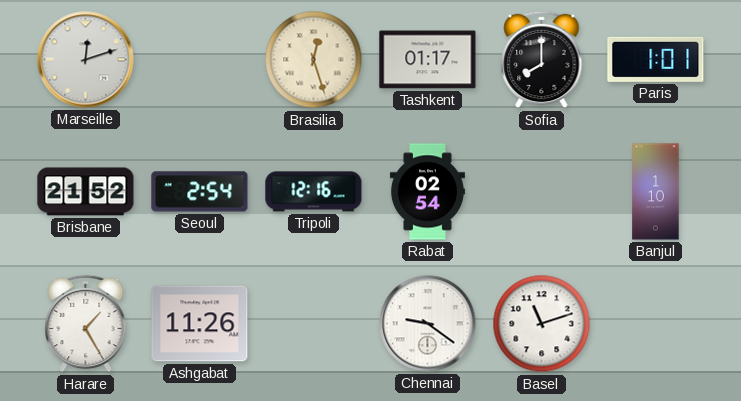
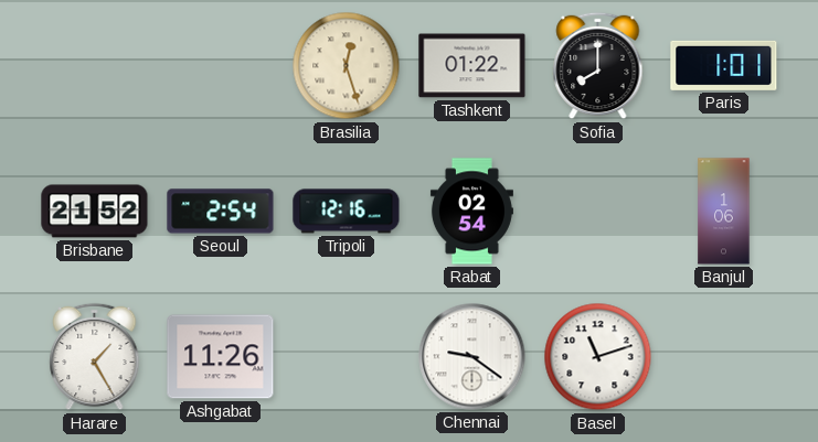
Marseille: 12:12 -> none (86, 60)
Tashkent: 01:17 -> 01:22 (472, 66)
Banjul: 1:10 -> 1:06 (724, 212)
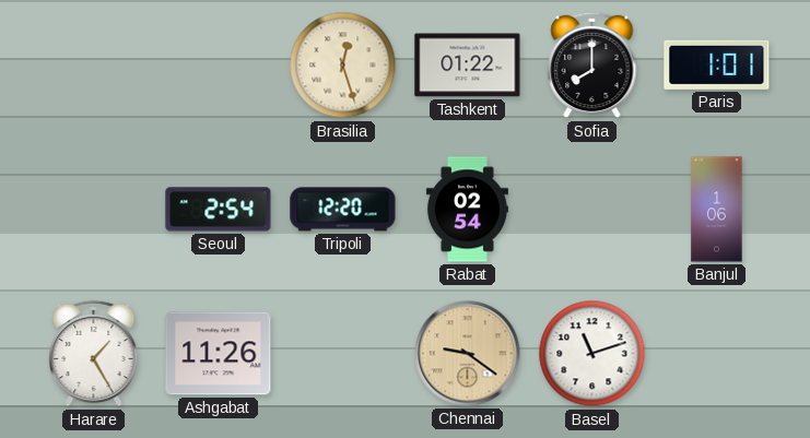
Brisbane: 21:52 -> none (95, 212)
Tripoli: 12:16 -> 12:20 (343, 210)
Chennai dial: white -> champagne (468, 354)
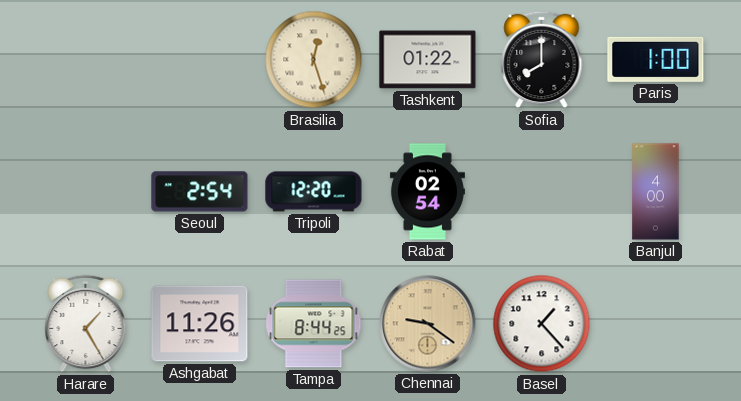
Paris: 1:01 -> 1:00 (656, 59)
Banjul: 1:06 -> 4:00 (656, 192)
Tampa: none -> 8:44 (314, 324)
Basel: 11:12 -> 1:23 (542, 324)
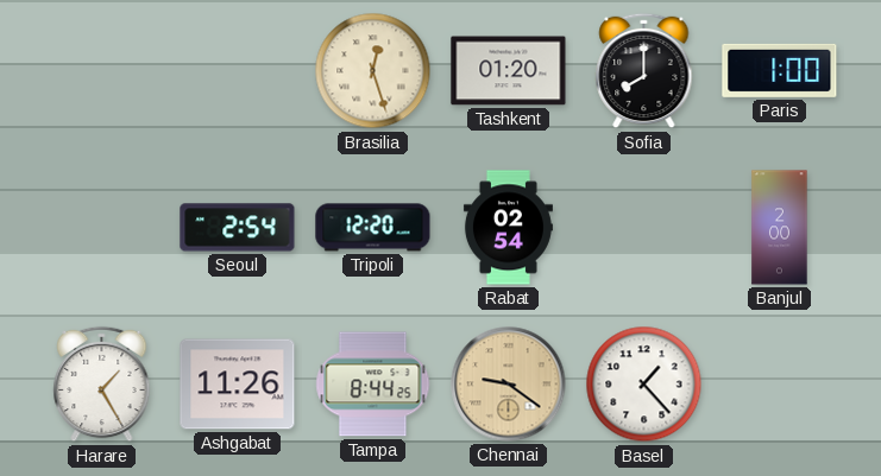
Tashkent: 01:22 -> 01:20 (509, 71)
Banjul: 4:00 -> 2:00 (780, 228)
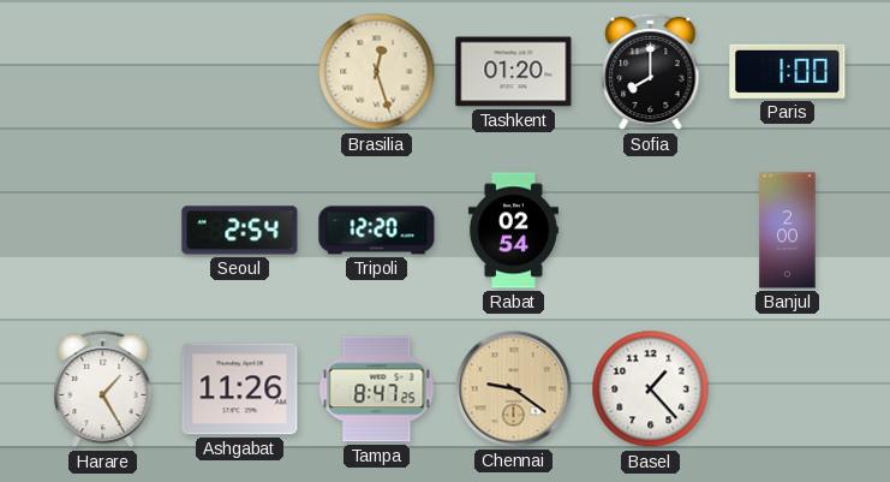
Tampa: 8:44 -> 8:47 (377, 389)
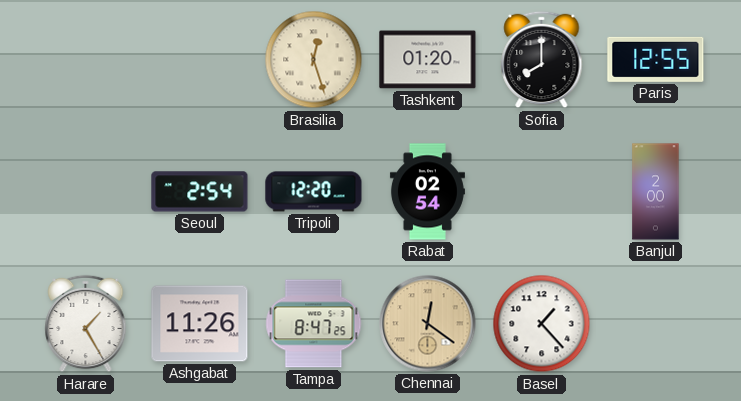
Paris: 1:00 -> 12:55 (656, 59)
Chennai: 9:21 -> 12:21 (428, 324)
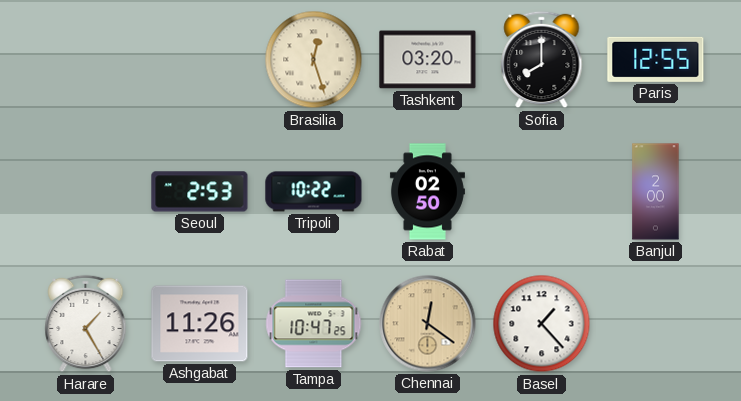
Tashkent: 01:20 -> 03:20 (428, 60)
Seoul: 2:54 -> 2:53 (200, 192)
Tripoli: 12:20 -> 10:22 (314, 192)
Rabat: 02:54 -> 02:50 (427, 192)
Tampa: 8:47 -> 10:47 (314, 324)
